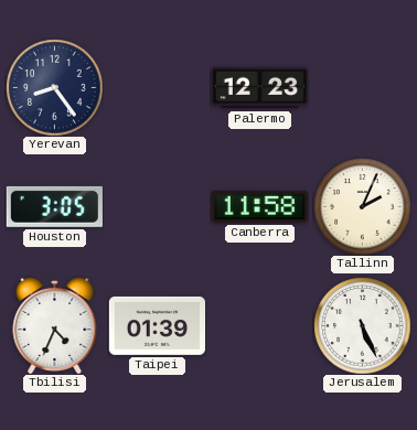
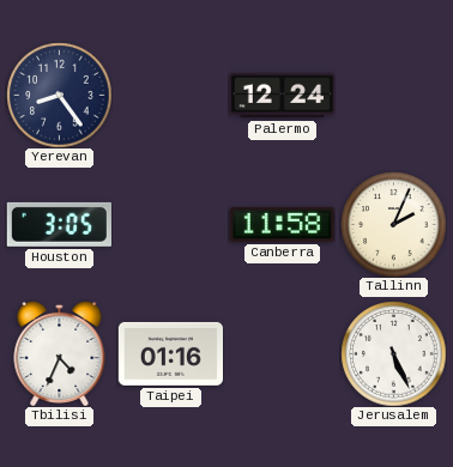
Palermo: 12:23 -> 12:24 (282, 96)
Taipei: 01:39 -> 01:16 (170, 353)
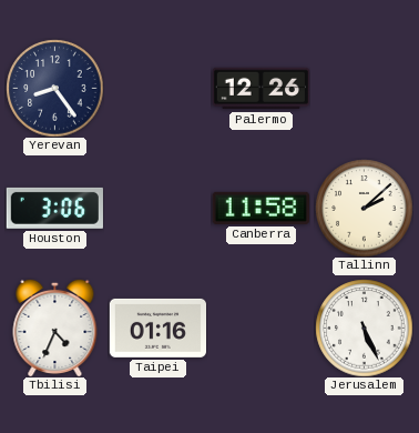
Palermo: 12:24 -> 12:26 (260, 89)
Houston: 3:05 -> 3:06 (54, 208)
Tallinn: 2:04 -> 2:08 (364, 208)
